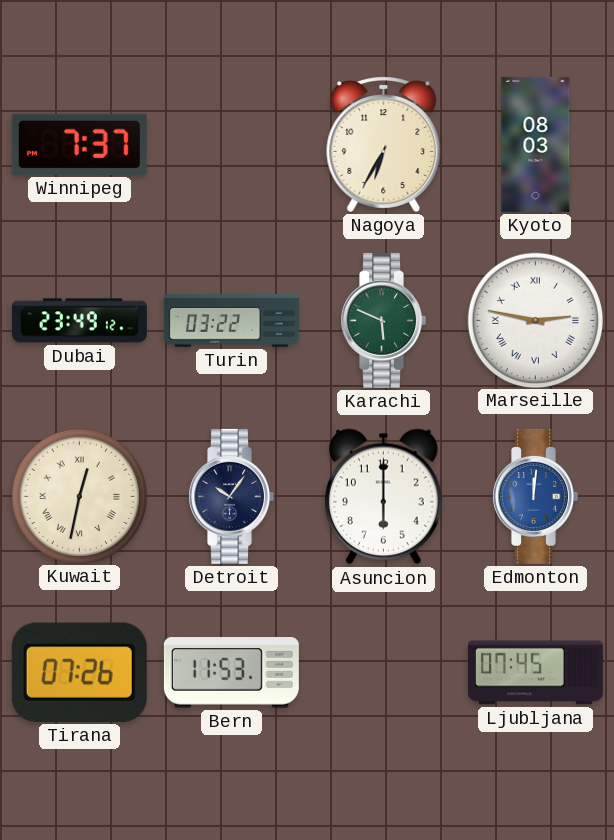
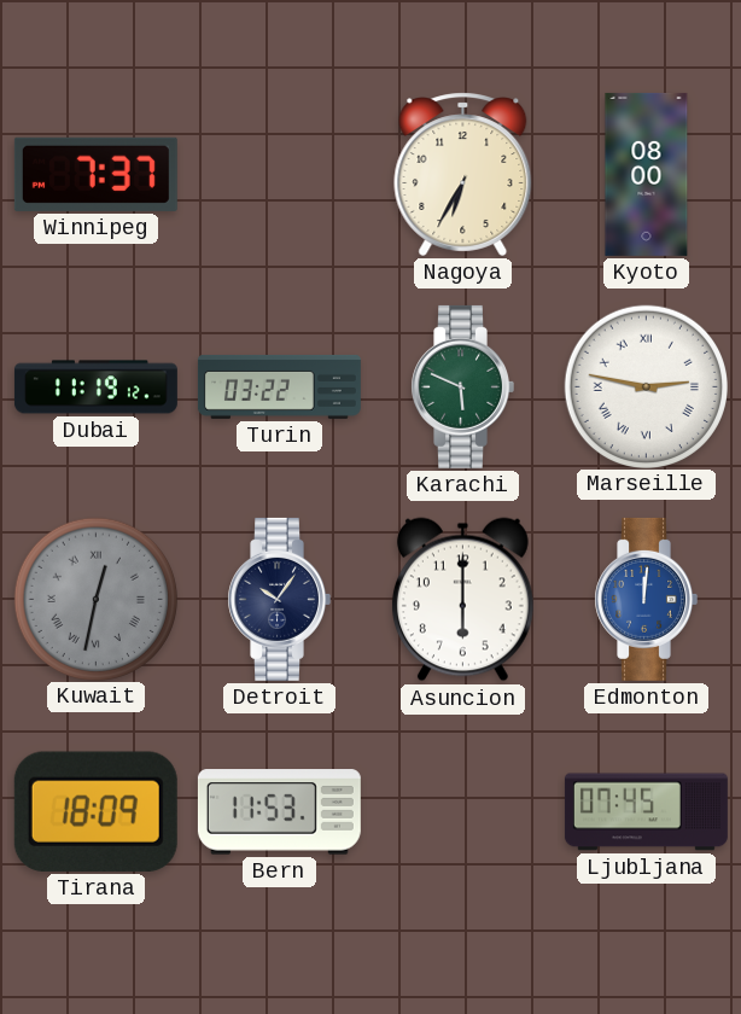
Kyoto: 08:03 -> 08:00 (647, 174)
Dubai: 23:49 -> 11:19 (95, 387)
Kuwait dial: cream -> grey (95, 599)
Tirana: 07:26 -> 18:09 (95, 811)
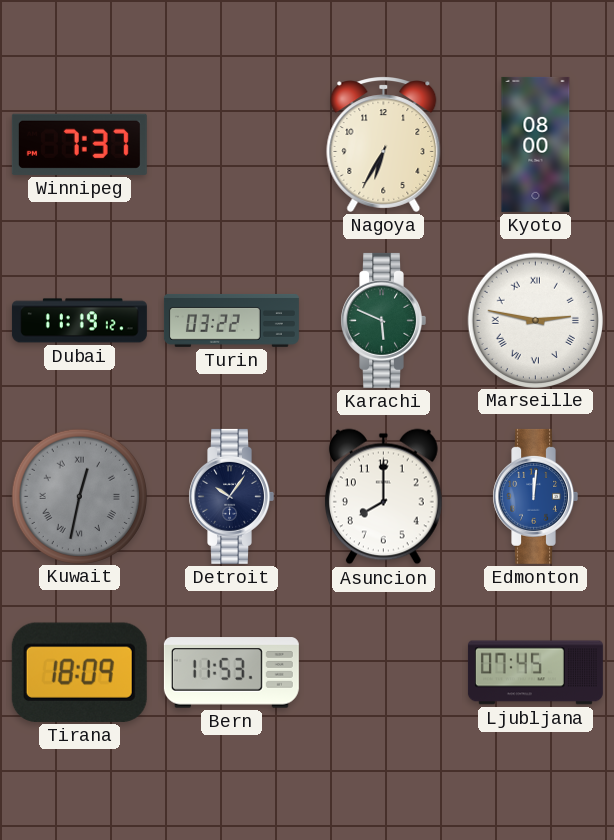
Asuncion: 6:00 -> 8:00 (383, 497)
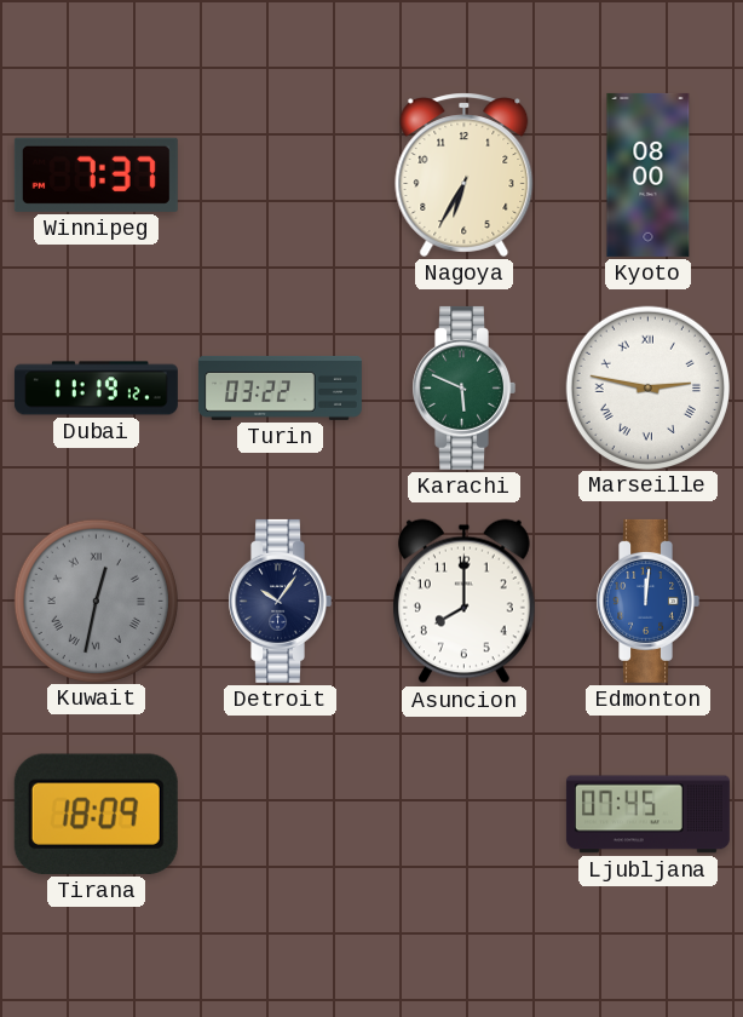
Bern: 11:53 -> none (231, 673)
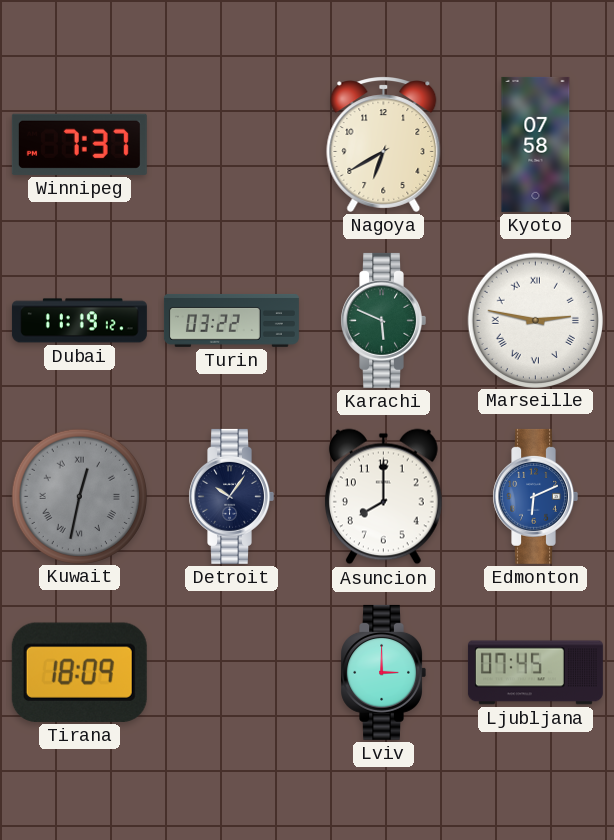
Nagoya: 6:35 -> 6:40 (384, 144)
Kyoto: 08:00 -> 07:58 (536, 144)
Edmonton: 12:01 -> 6:11 (535, 496)
Lviv: none -> 3:00 (383, 672)
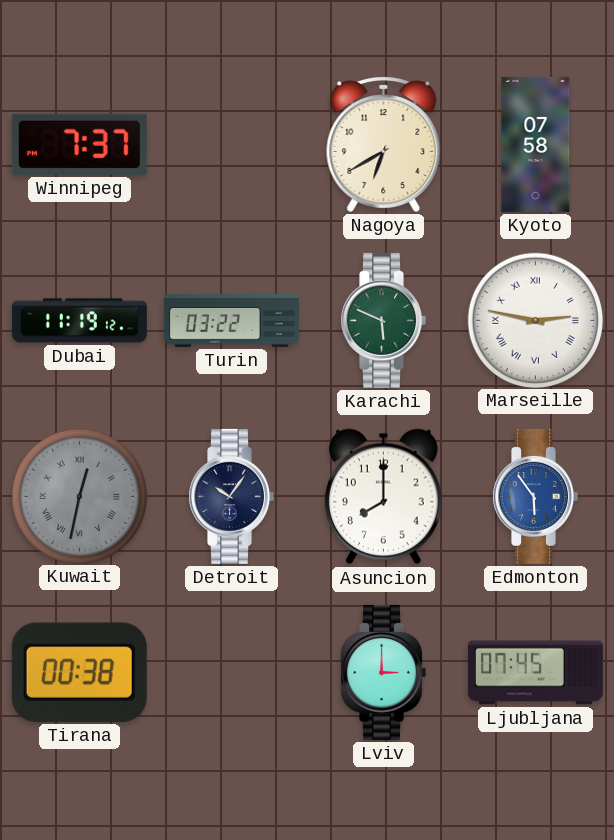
Edmonton: 6:11 -> 5:54 (535, 496)
Tirana: 18:09 -> 00:38 (79, 672)
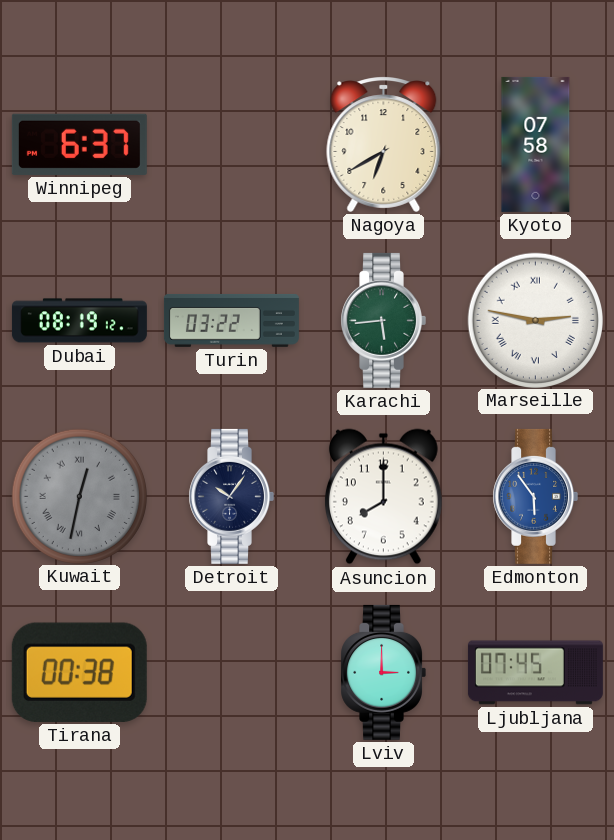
Winnipeg: 7:37 -> 6:37 (79, 144)
Dubai: 11:19 -> 08:19 (79, 321)
Karachi: 5:49 -> 5:44 (383, 320)
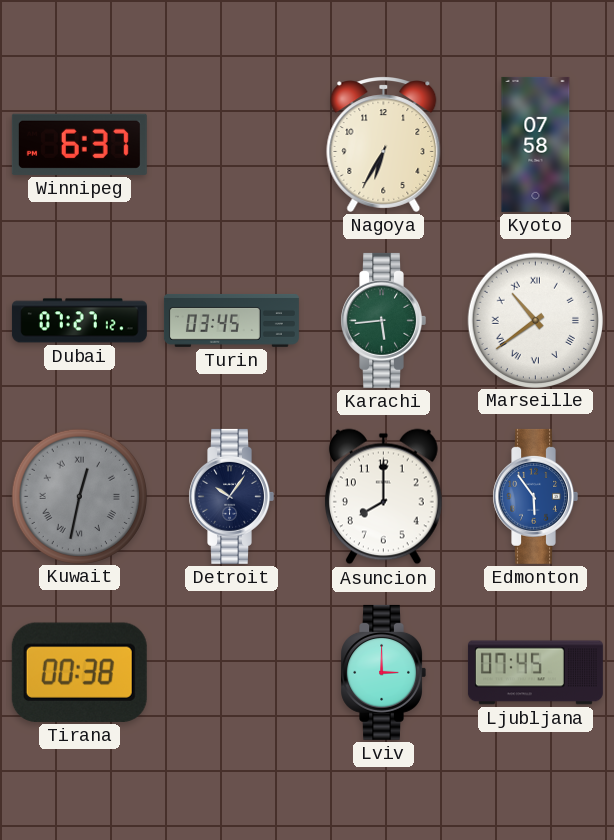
Nagoya: 6:40 -> 6:35 (384, 144)
Dubai: 08:19 -> 07:27 (79, 321)
Turin: 03:22 -> 03:45 (231, 320)
Marseille: 2:47 -> 10:39 (535, 320)
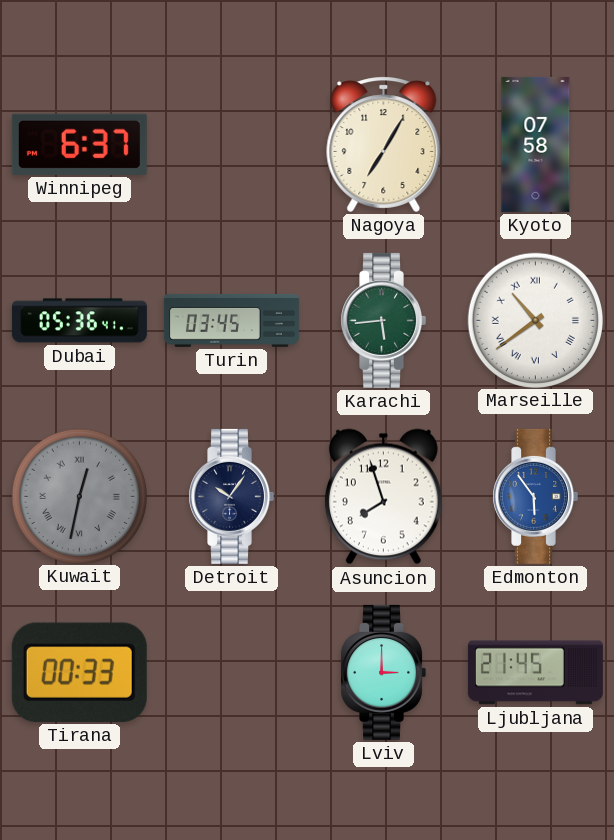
Nagoya: 6:35 -> 7:05 (384, 144)
Dubai: 07:27 -> 05:36 (79, 321)
Asuncion: 8:00 -> 7:57 (383, 497)
Tirana: 00:38 -> 00:33 (79, 672)
Ljubljana: 07:45 -> 21:45 (535, 673)
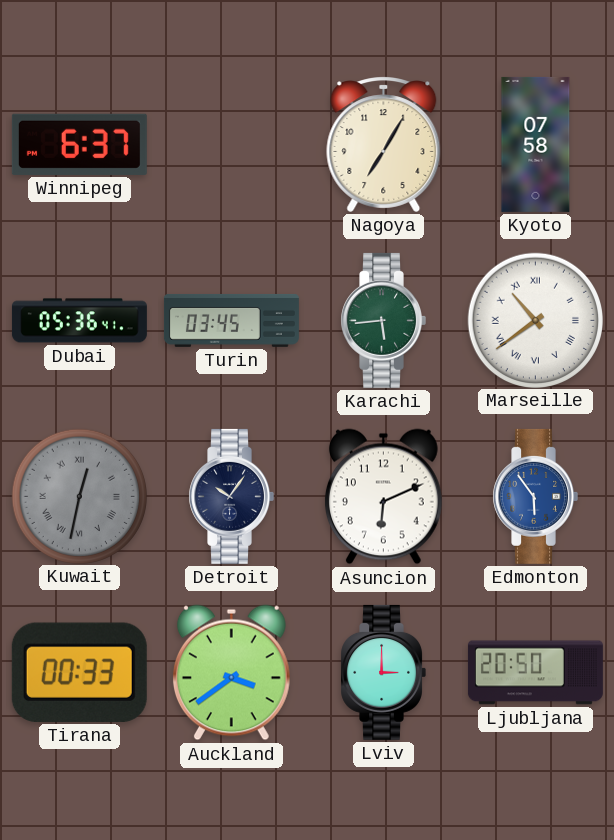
Asuncion: 7:57 -> 6:11 (383, 497)
Auckland: none -> 3:39 (231, 673)
Ljubljana: 21:45 -> 20:50 (535, 673)
